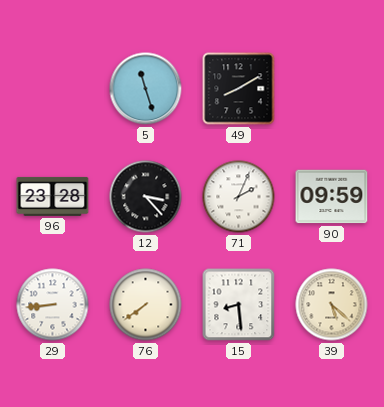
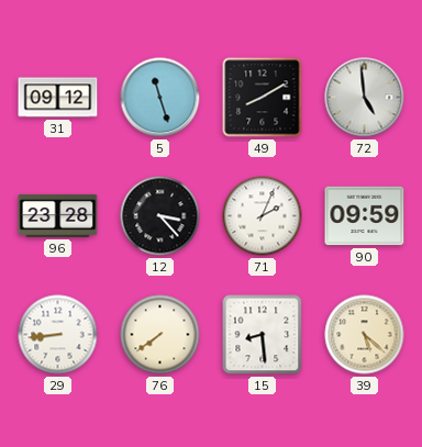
31: none -> 09:12 (58, 98)
72: none -> 4:59 (365, 98)
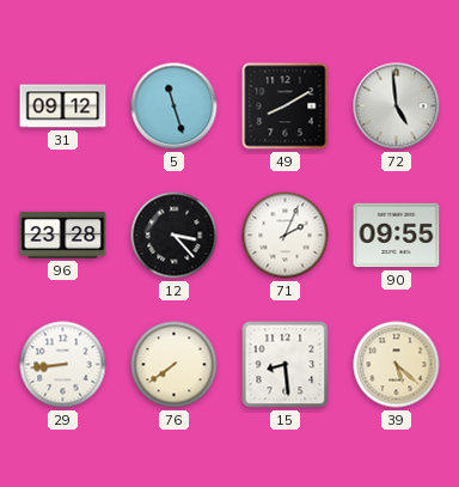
90: 09:59 -> 09:55 (397, 236)
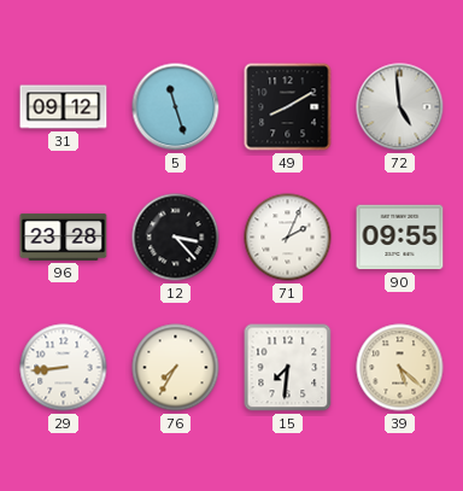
76: 7:39 -> 7:35 (176, 368)
15: 8:29 -> 7:31 (288, 368)
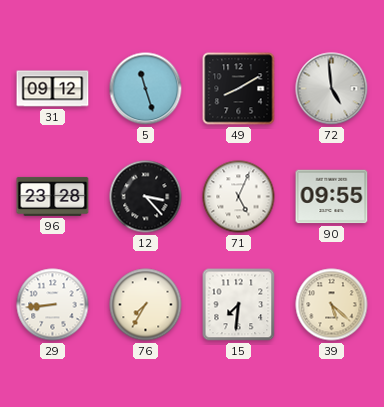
71: 2:04 -> 5:04 (239, 197)
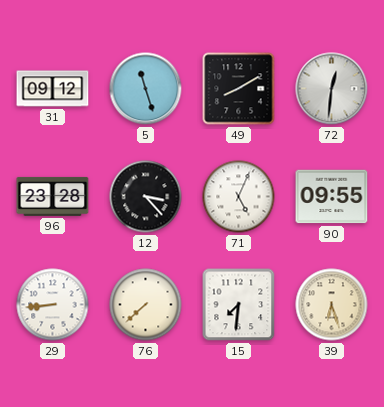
72: 4:59 -> 12:31 (332, 89)
76: 7:35 -> 7:38 (146, 305)
39: 5:22 -> 6:27 (332, 305)
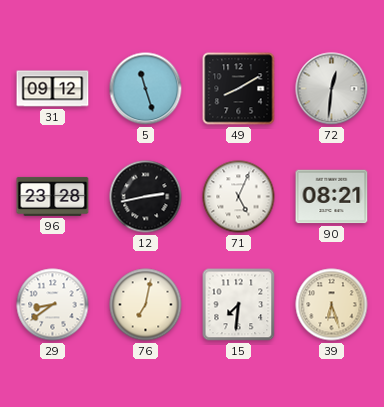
12: 3:23 -> 2:43 (146, 197)
90: 09:55 -> 08:21 (332, 197)
29: 8:44 -> 8:39 (53, 305)
76: 7:38 -> 7:02 (146, 305)
